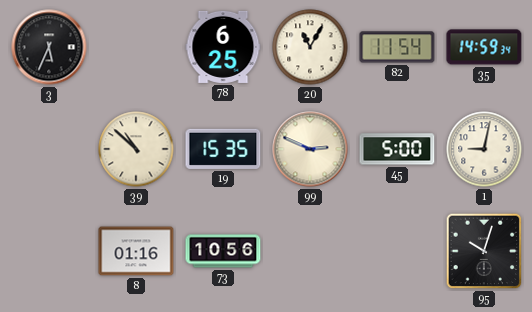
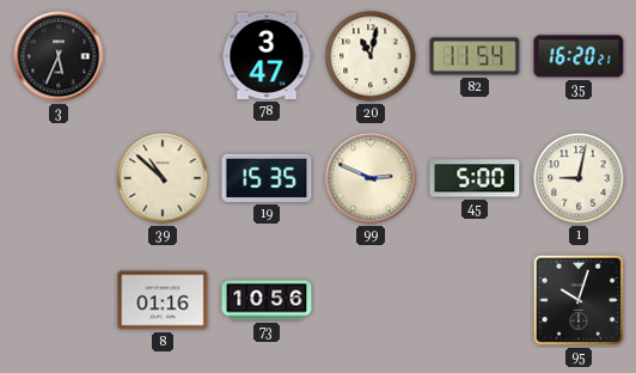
78: 6:25 -> 3:47 (267, 56)
20: 11:05 -> 11:02 (371, 56)
35: 14:59 -> 16:20 (579, 56)
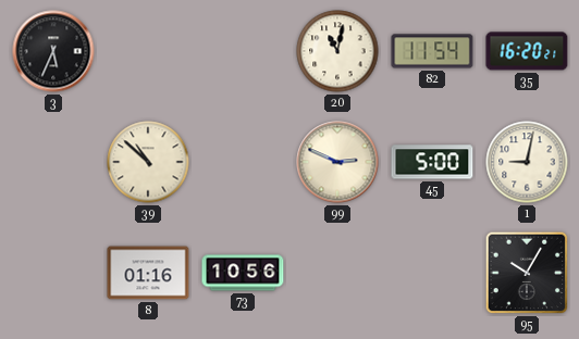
78: 3:47 -> none (267, 56)
19: 15:35 -> none (267, 178)
95: 10:03 -> 10:05 (527, 273)
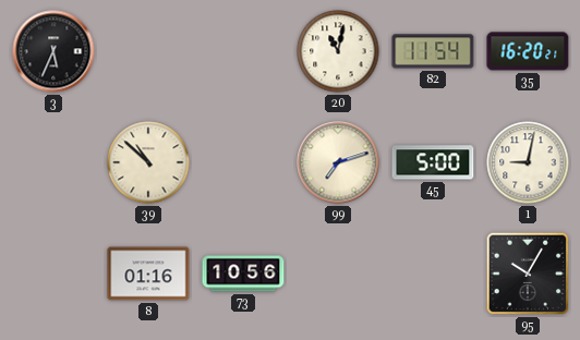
99: 2:49 -> 7:12 (338, 162)
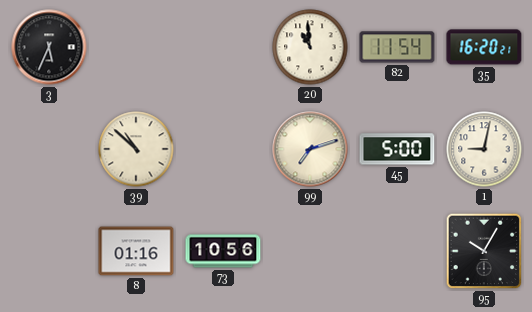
20: 11:02 -> 10:59 (310, 47)
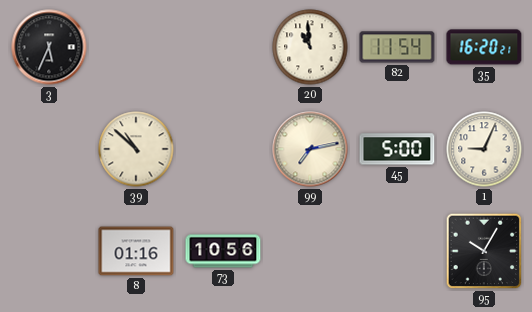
99: 7:12 -> 7:13 (310, 149)
1: 9:02 -> 9:04 (484, 149)
